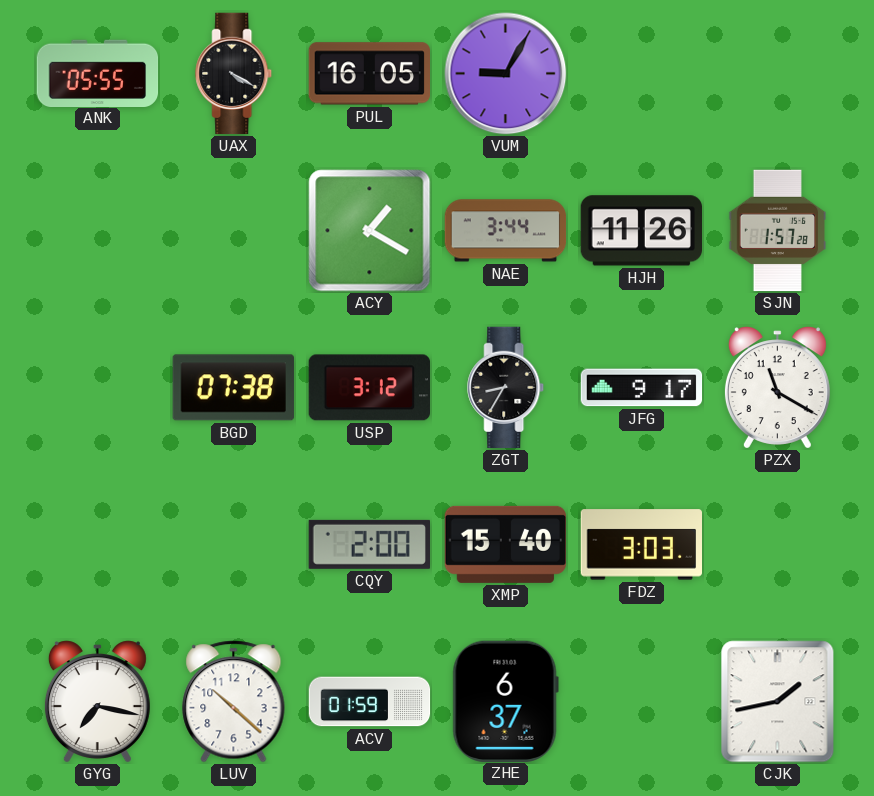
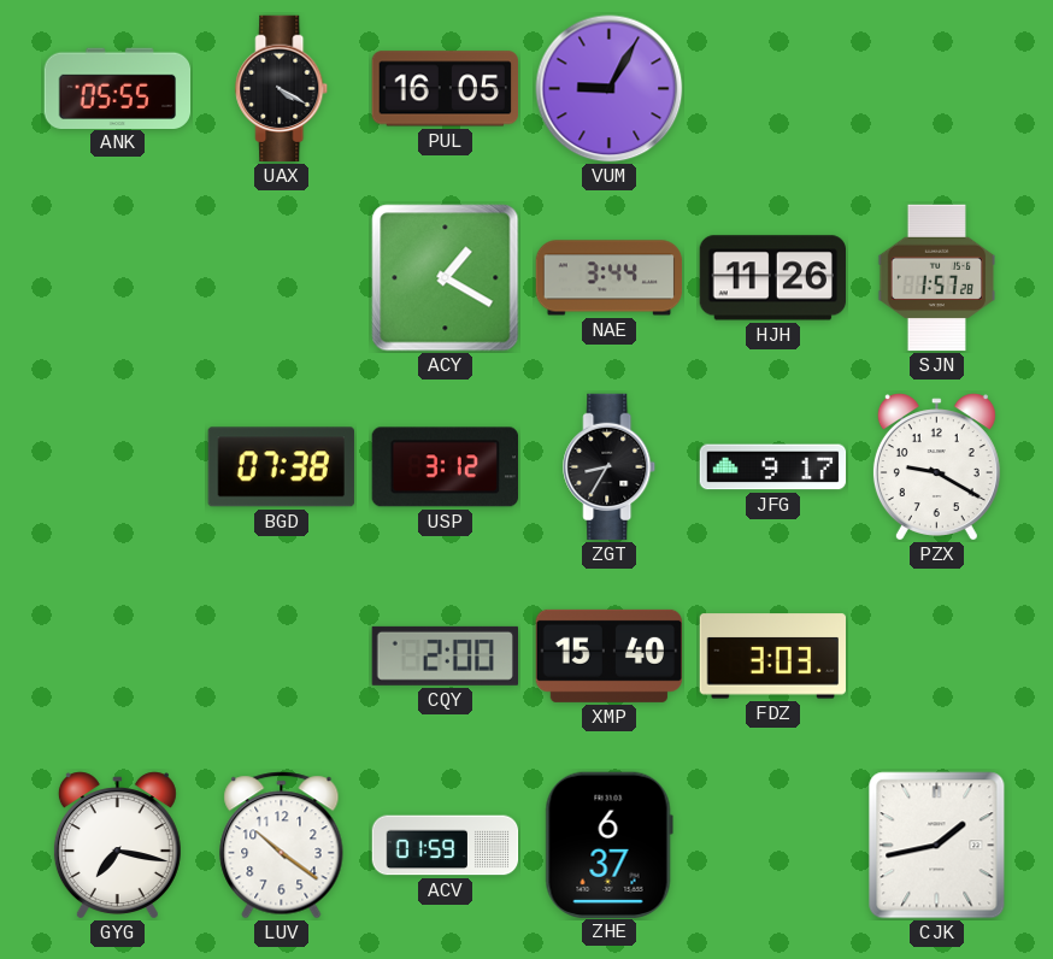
PZX: 11:20 -> 9:20 (936, 467)
LUV: 10:22 -> 10:21 (282, 846)
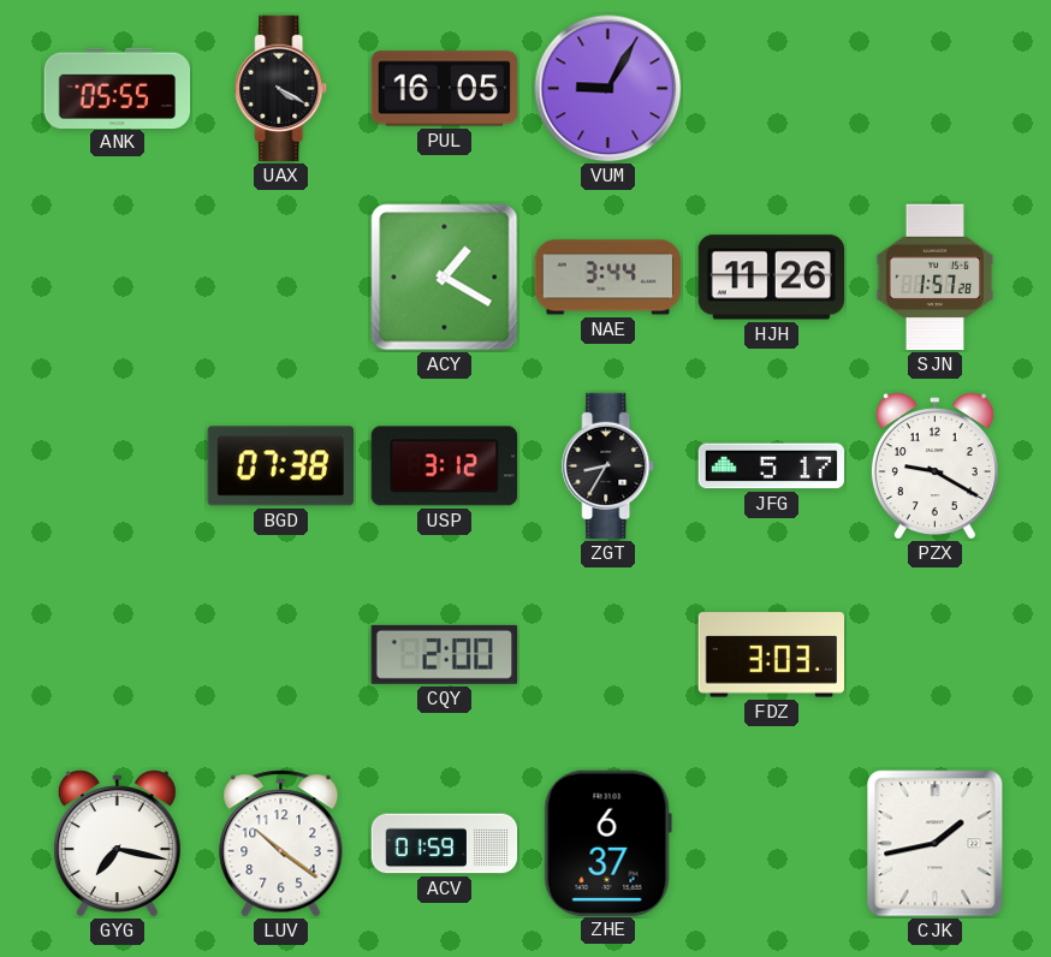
JFG: 9:17 -> 5:17 (772, 466)
XMP: 15:40 -> none (610, 655)
